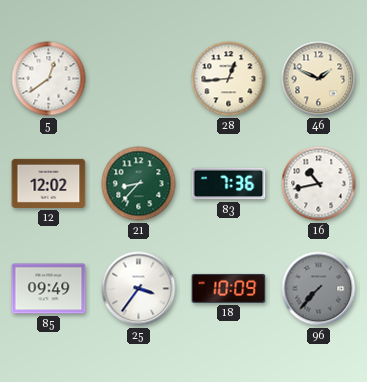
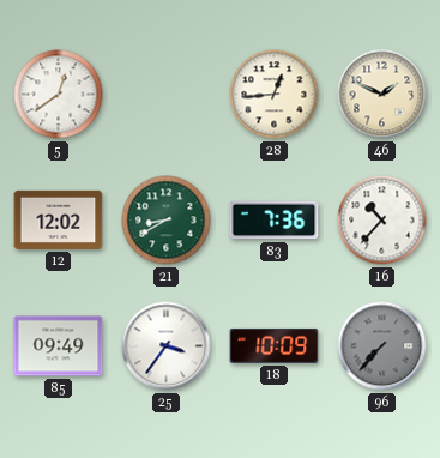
21: 8:37 -> 8:40 (167, 221)
16: 10:43 -> 10:37 (382, 221)
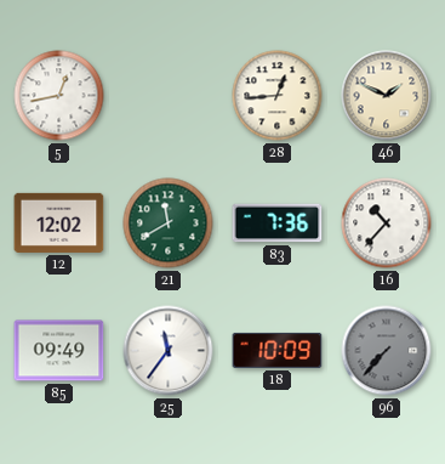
5: 12:39 -> 12:43 (59, 96)
21: 8:40 -> 11:40 (169, 223)
25: 3:36 -> 11:36 (169, 351)
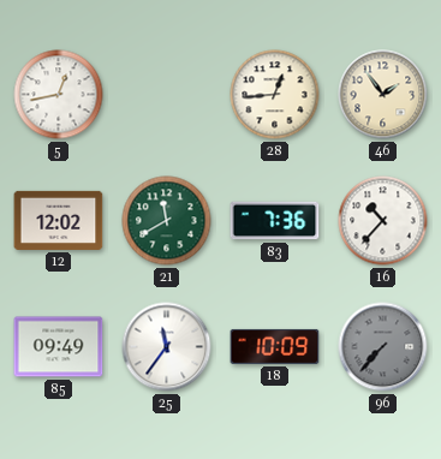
46: 1:49 -> 1:54 (383, 95)
